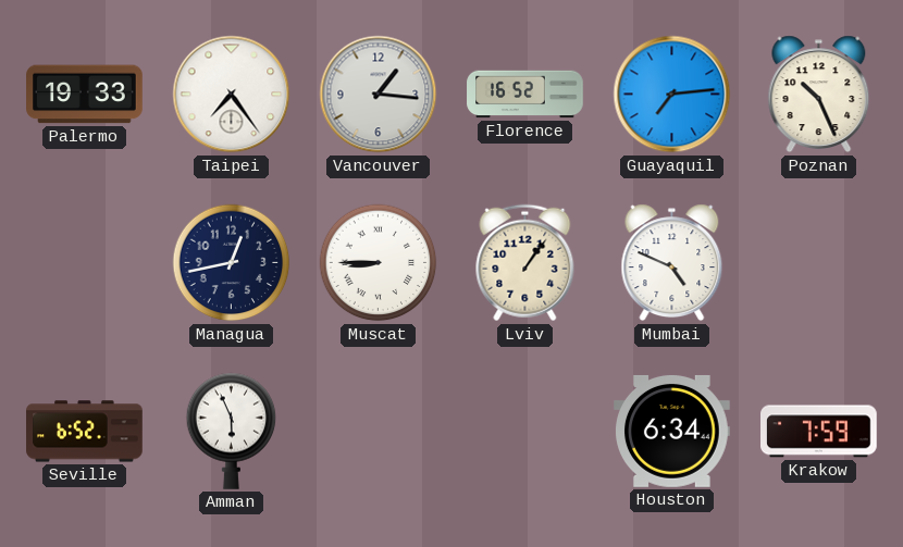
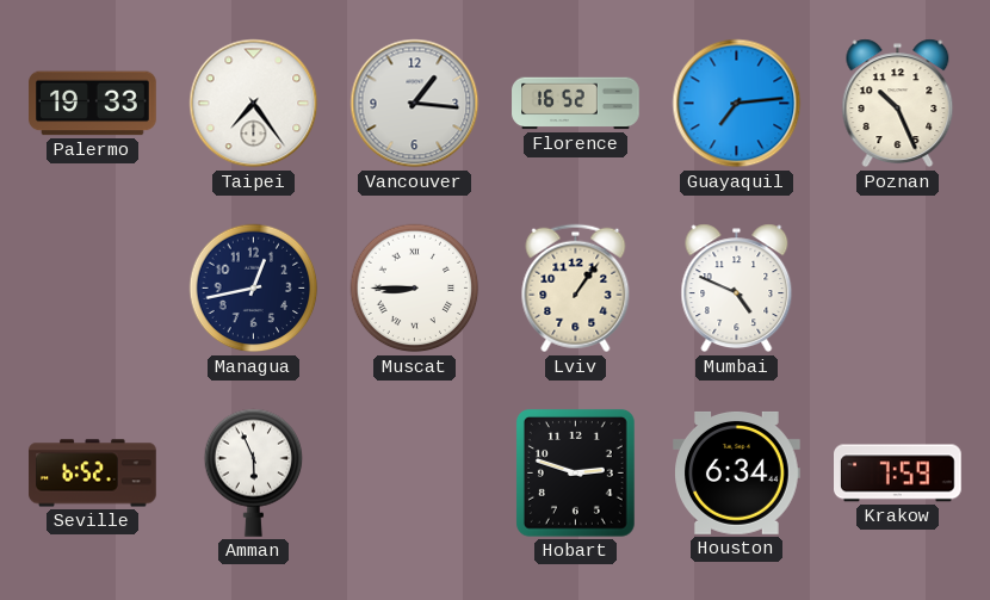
Hobart: none -> 2:48 (575, 472)
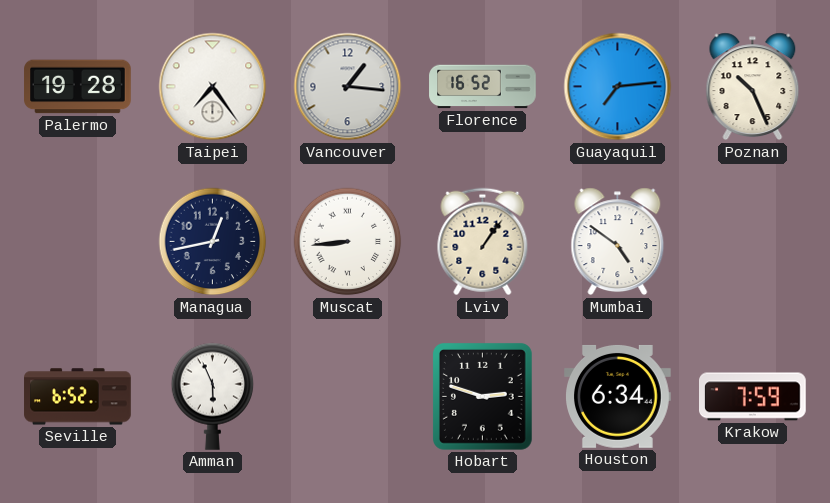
Palermo: 19:33 -> 19:28 (78, 87)
Muscat: 8:45 -> 8:44 (348, 242)
Mumbai: 4:49 -> 4:51 (618, 242)
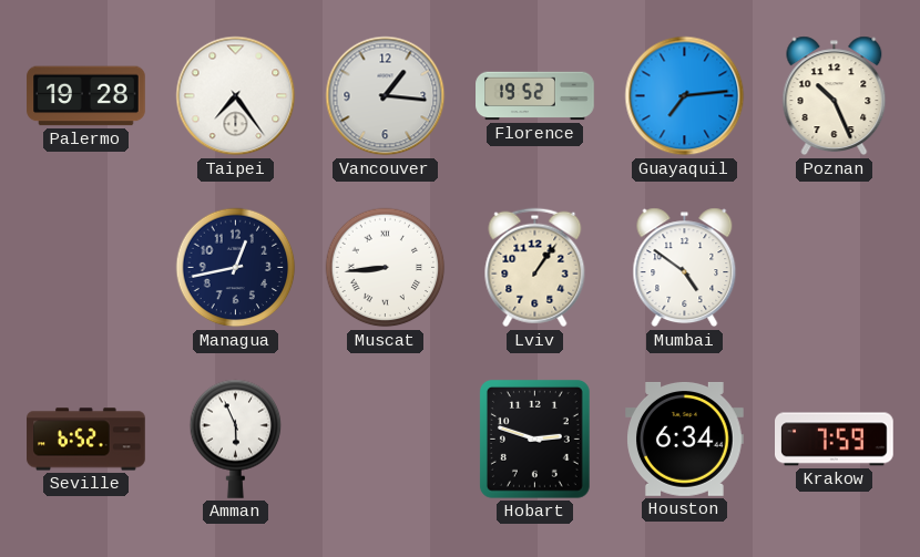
Florence: 16:52 -> 19:52 (535, 96)
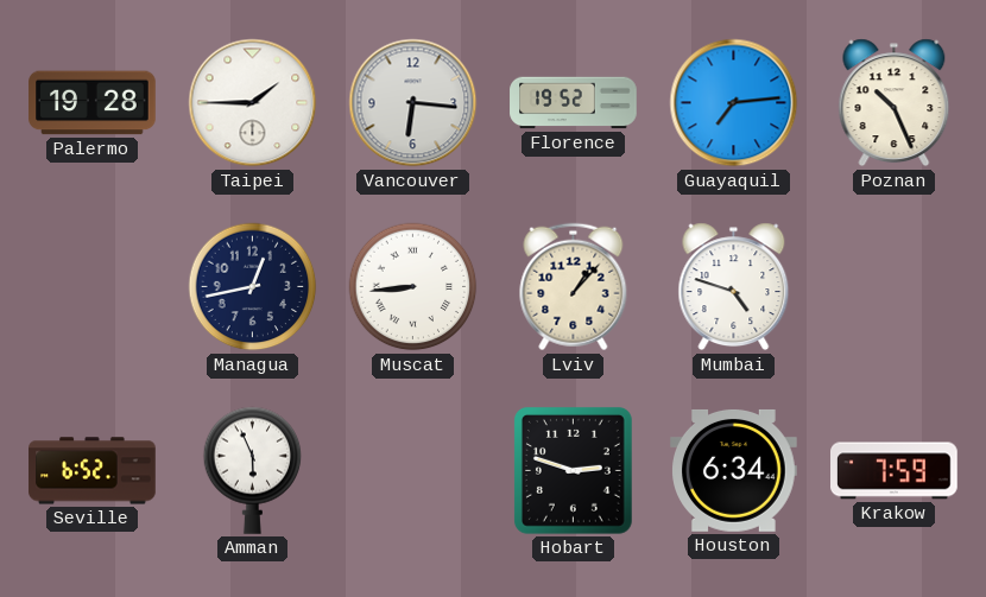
Taipei: 7:24 -> 1:45 (253, 103)
Vancouver: 1:16 -> 6:16 (413, 103)
Lviv: 1:06 -> 1:07 (574, 287)
Mumbai: 4:51 -> 4:48 (734, 287)
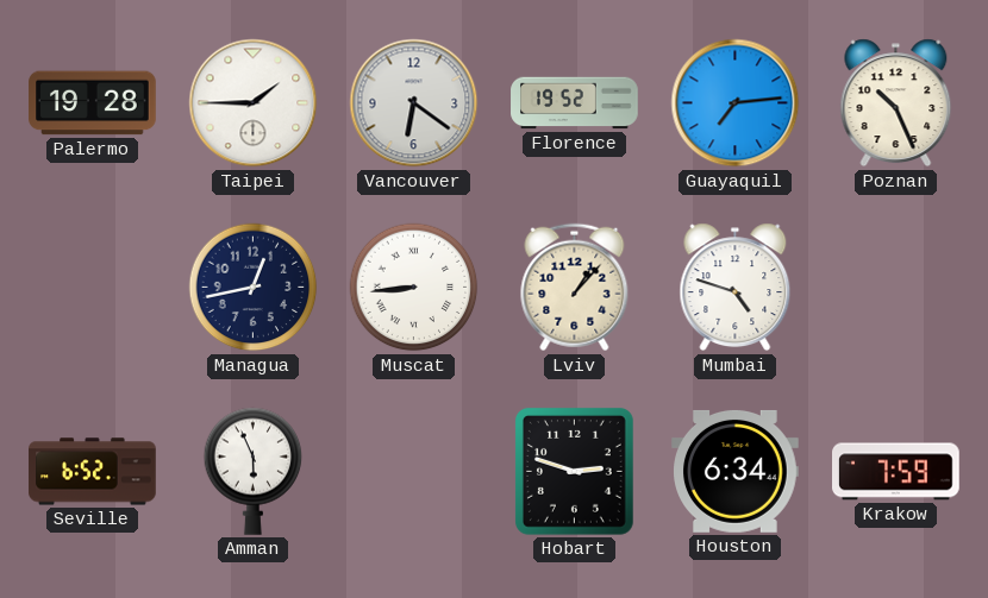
Vancouver: 6:16 -> 6:21 (414, 103)
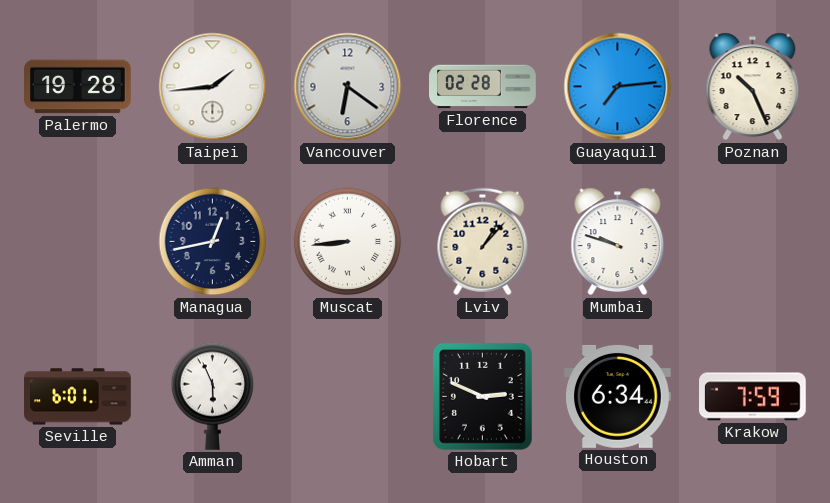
Taipei: 1:45 -> 1:44 (213, 87)
Florence: 19:52 -> 02:28 (483, 87)
Mumbai: 4:48 -> 9:48 (618, 242)
Seville: 6:52 -> 6:01 (78, 397)
Hobart: 2:48 -> 2:49 (482, 396)
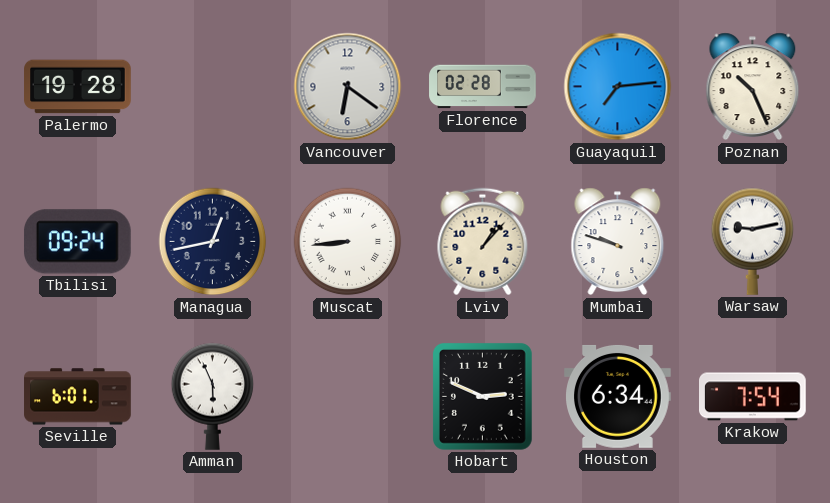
Taipei: 1:44 -> none (213, 87)
Tbilisi: none -> 09:24 (77, 242)
Warsaw: none -> 9:13 (753, 241)
Krakow: 7:59 -> 7:54 (753, 397)
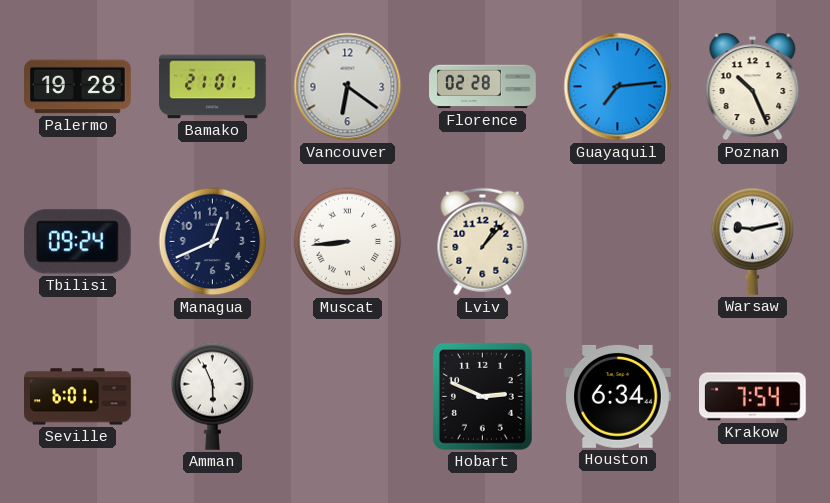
Bamako: none -> 21:01 (213, 87)
Managua: 12:43 -> 12:41 (213, 242)
Mumbai: 9:48 -> none (618, 242)
